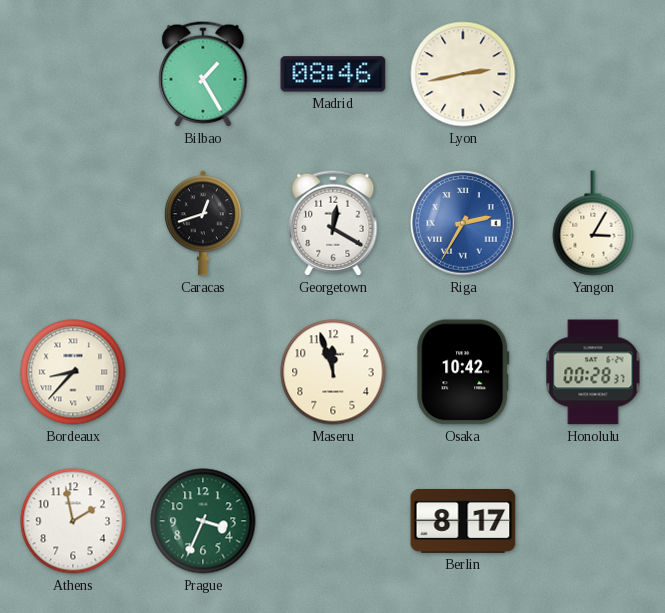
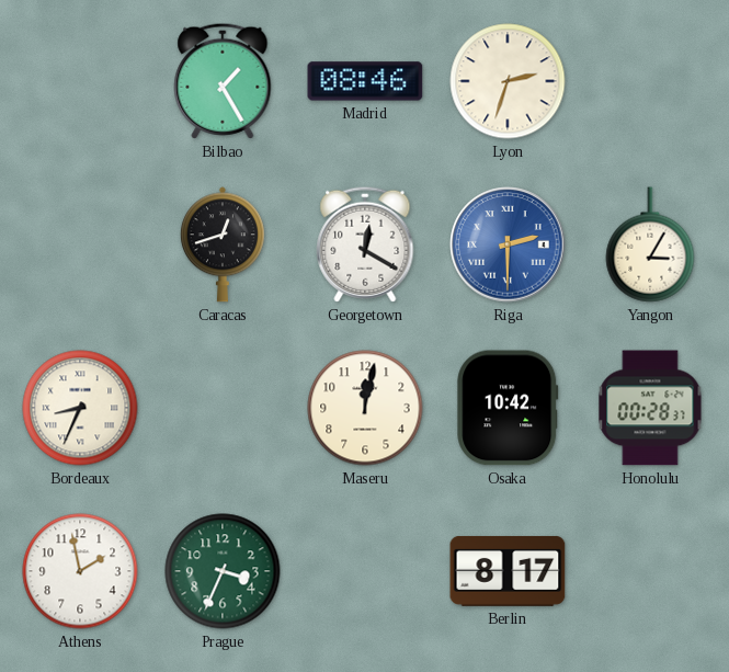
Lyon: 2:43 -> 2:33 (508, 81)
Riga: 2:35 -> 2:30 (508, 244)
Bordeaux: 8:37 -> 8:34 (80, 408)
Maseru: 11:57 -> 12:02 (365, 408)
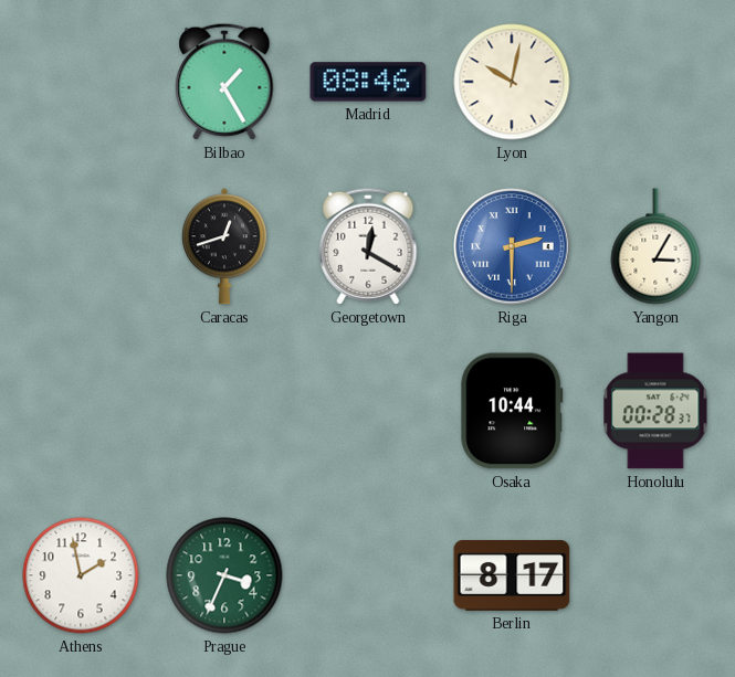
Lyon: 2:33 -> 10:02 (512, 82)
Bordeaux: 8:34 -> none (80, 408)
Maseru: 12:02 -> none (365, 408)
Osaka: 10:42 -> 10:44 (512, 411)
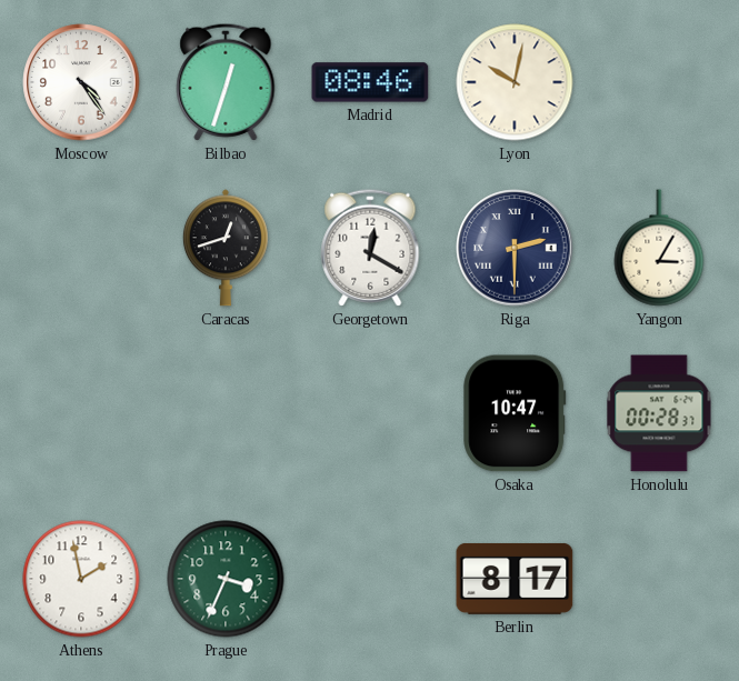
Moscow: none -> 4:24 (81, 82)
Bilbao: 1:25 -> 12:33 (226, 82)
Riga dial: blue -> navy (515, 248)
Osaka: 10:44 -> 10:47 (515, 413)
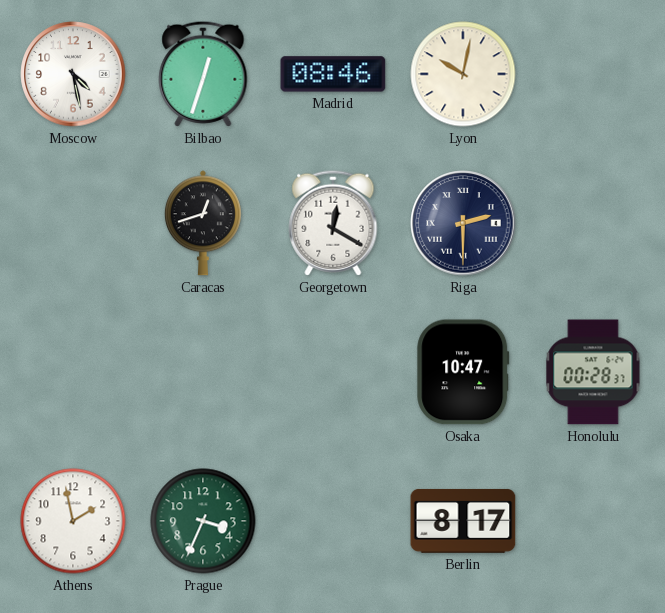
Moscow: 4:24 -> 4:28 (73, 74)
Yangon: 3:05 -> none (659, 248)
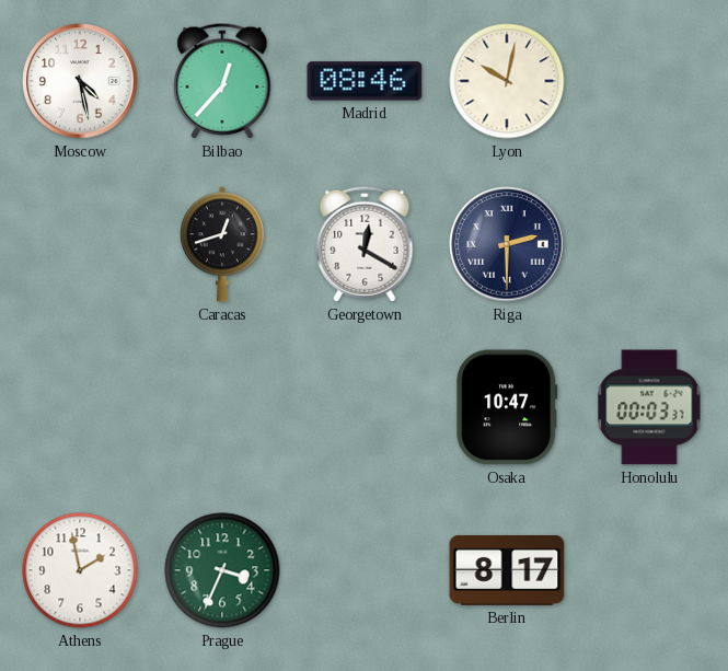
Bilbao: 12:33 -> 12:37 (222, 81)
Honolulu: 00:28 -> 00:03 (649, 407)
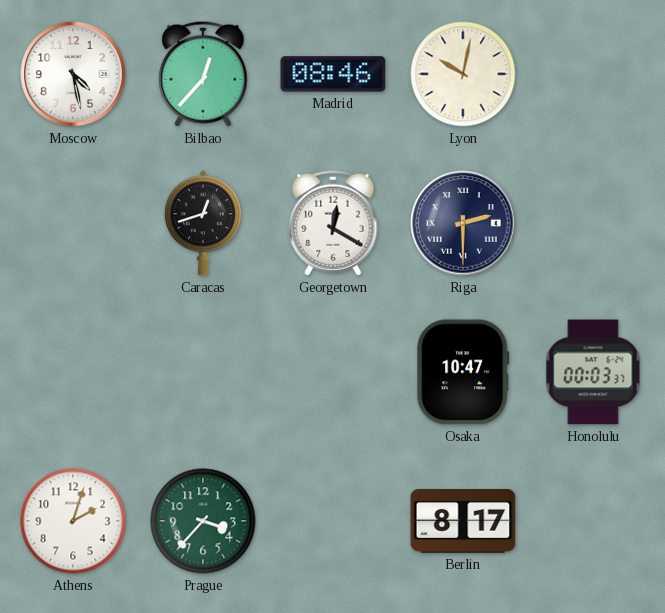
Athens: 1:58 -> 2:03 (73, 521)
Prague: 3:34 -> 3:37 (203, 521)
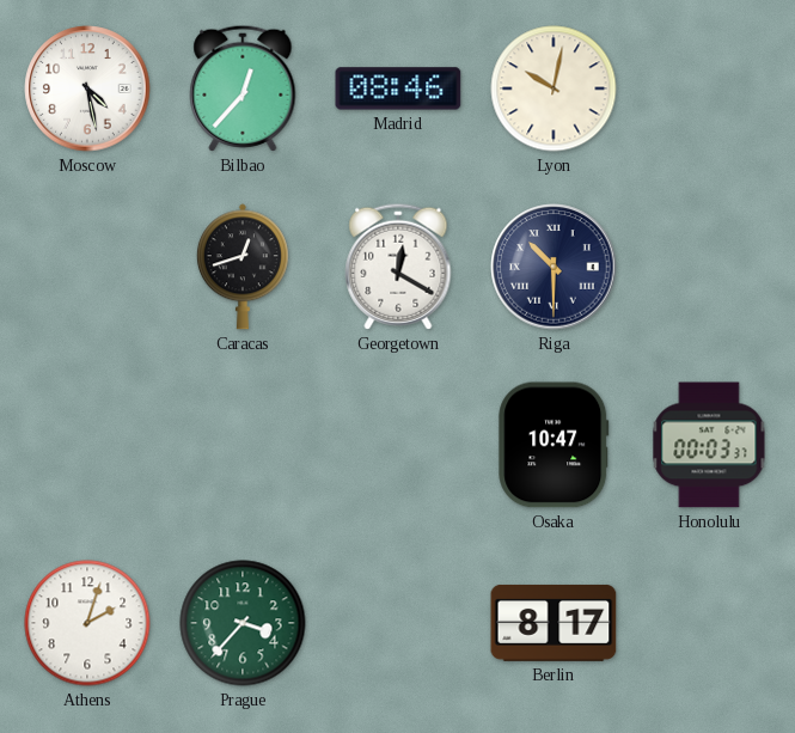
Riga: 2:30 -> 10:30 (554, 267)
